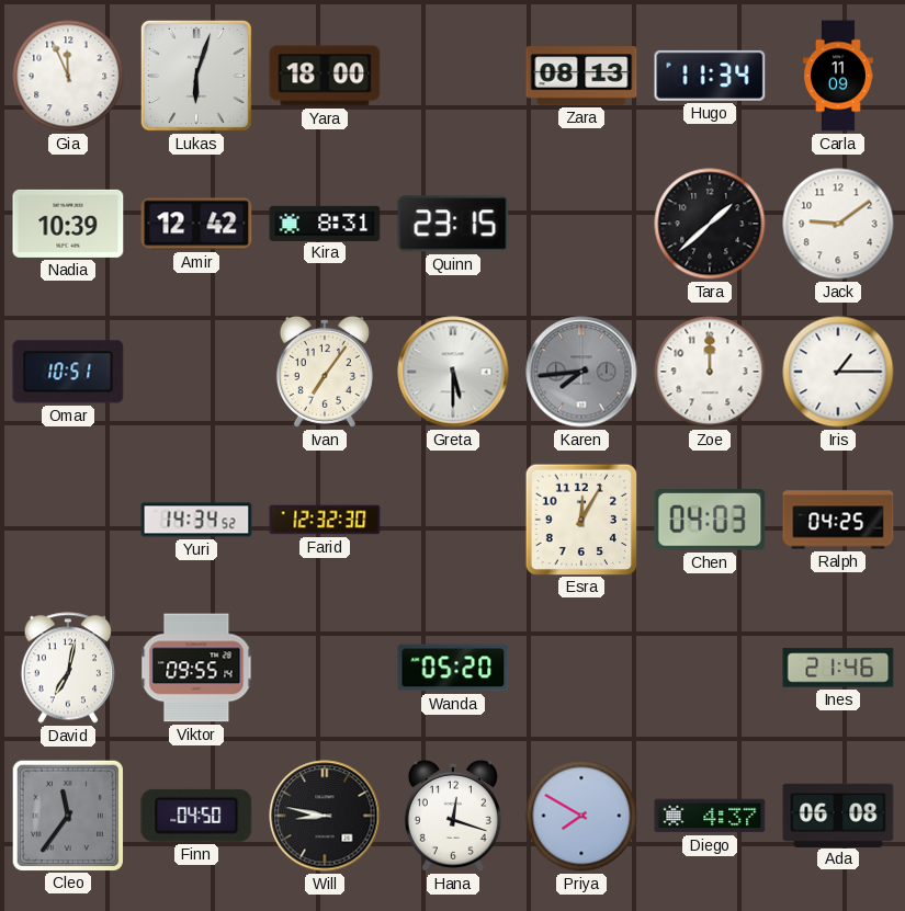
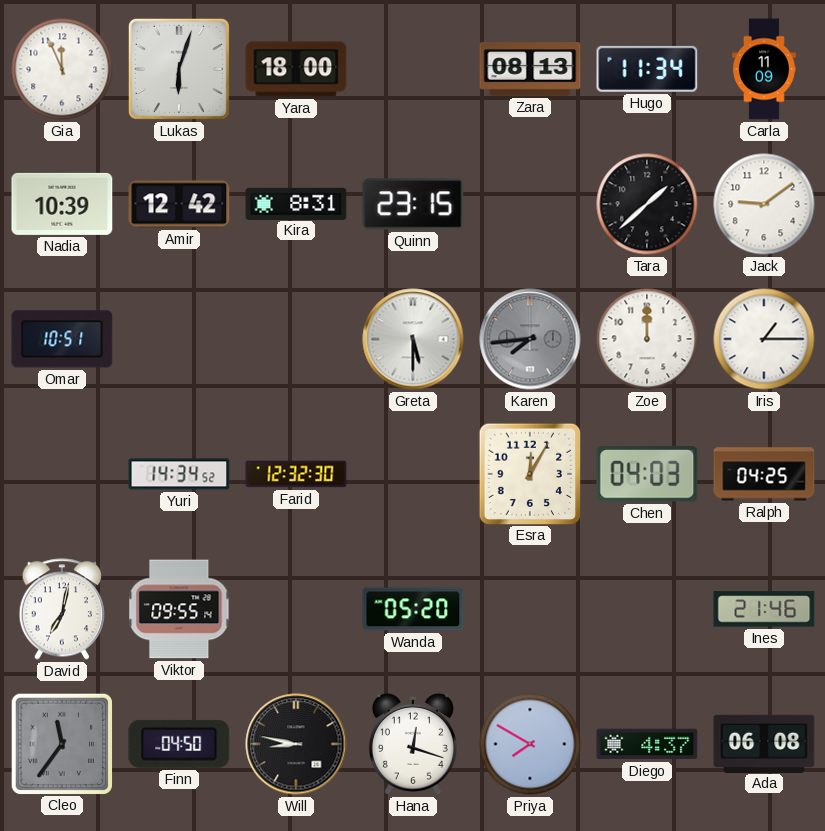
Ivan: 7:06 -> none (325, 372)
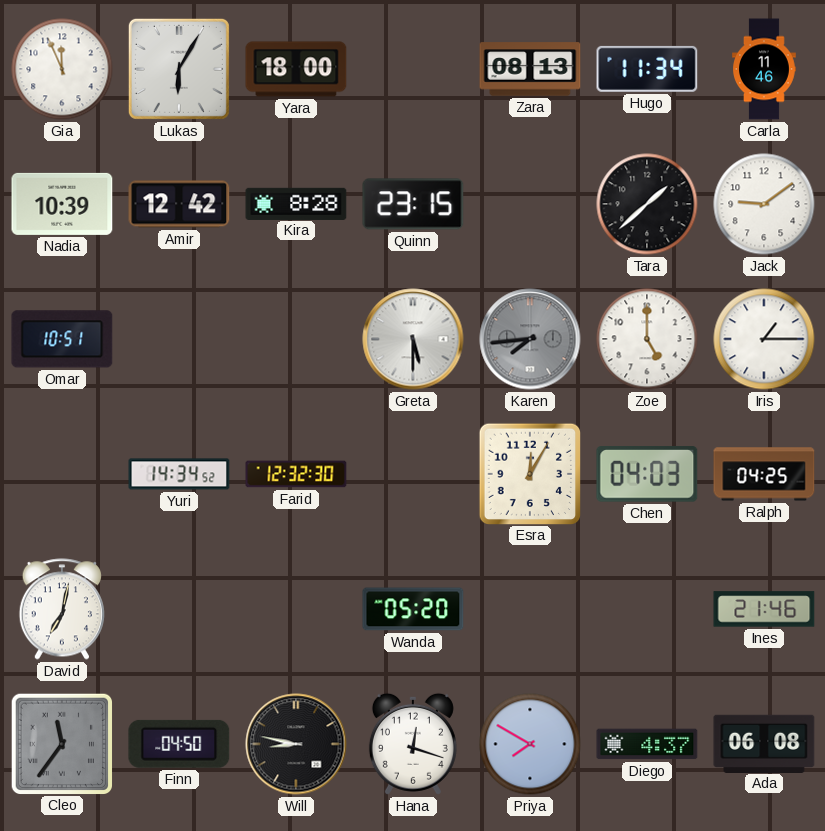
Lukas: 6:03 -> 6:05 (179, 69)
Carla: 11:09 -> 11:46 (765, 69)
Kira: 8:31 -> 8:28 (296, 203)
Zoe: 12:00 -> 5:00 (647, 339)
Viktor: 09:55 -> none (179, 609)
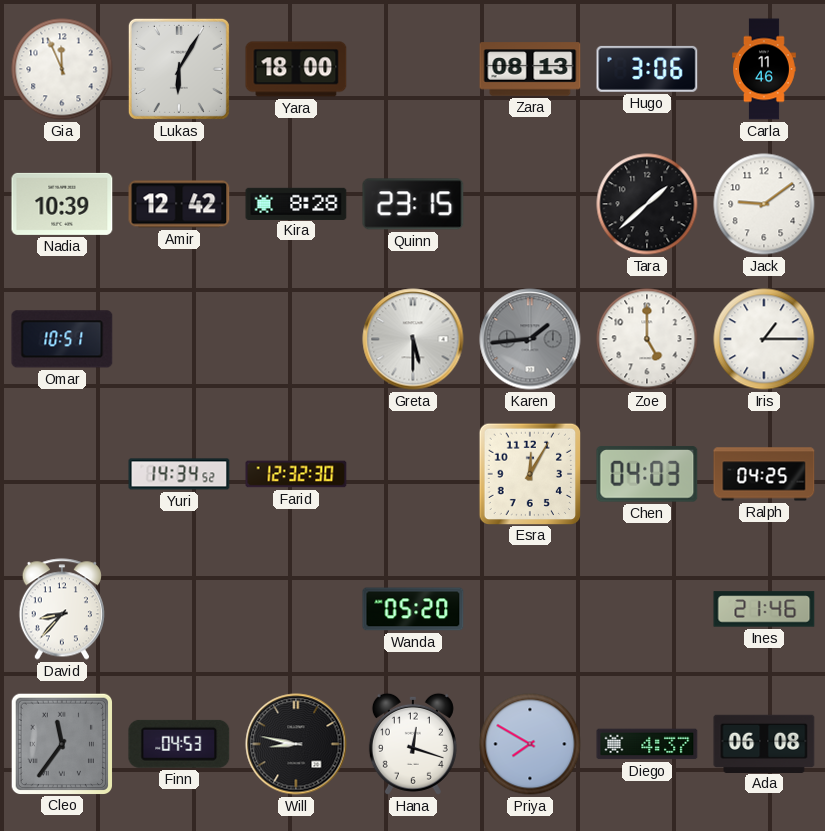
Hugo: 11:34 -> 3:06 (647, 69)
Karen: 7:44 -> 1:44 (530, 339)
David: 7:02 -> 8:37 (61, 609)
Finn: 04:50 -> 04:53 (179, 744)
